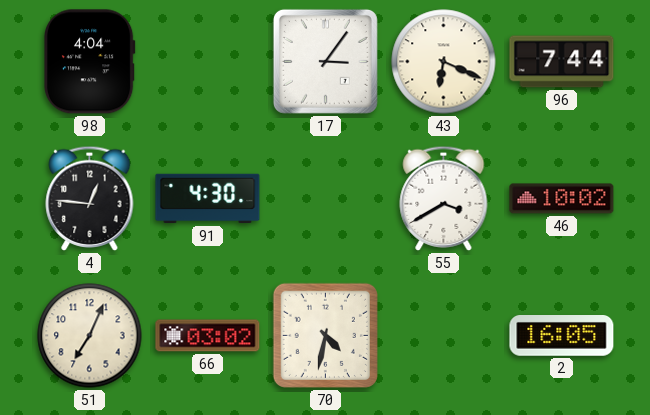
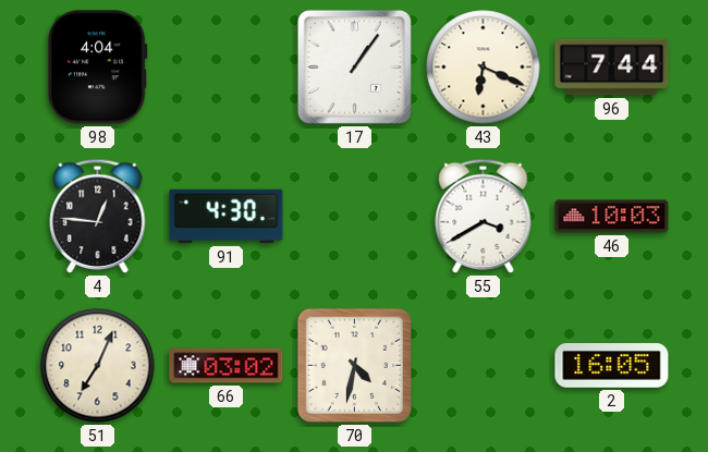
17: 3:06 -> 1:06 (354, 66)
46: 10:02 -> 10:03 (612, 217)
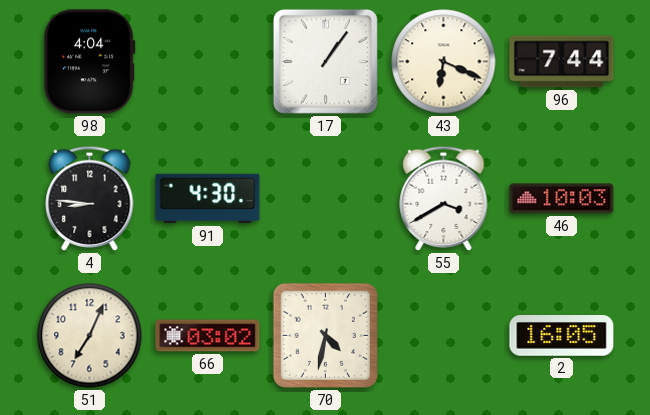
4: 12:46 -> 8:46 (90, 198)
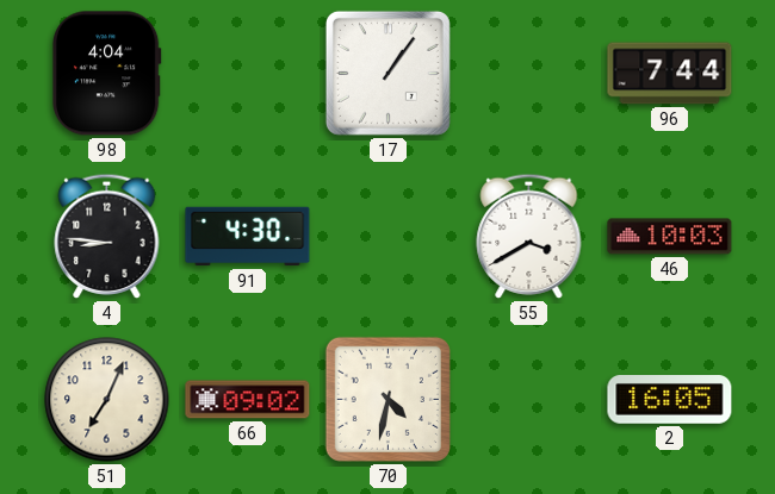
43: 6:19 -> none (444, 62)
66: 03:02 -> 09:02 (248, 400)
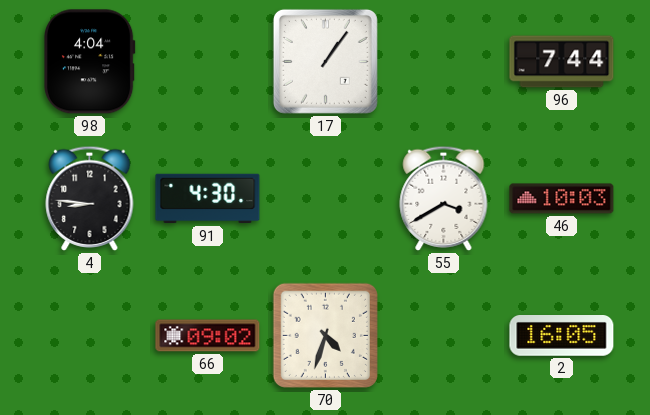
51: 7:04 -> none (107, 400)
70: 4:32 -> 4:33 (325, 335)
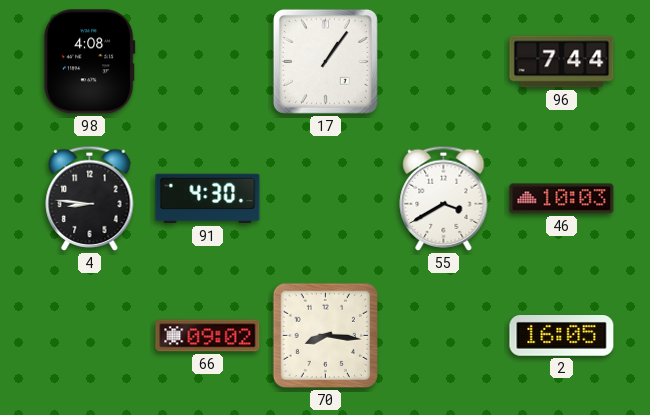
98: 4:04 -> 4:08 (89, 62)
70: 4:33 -> 8:16 (325, 335)
